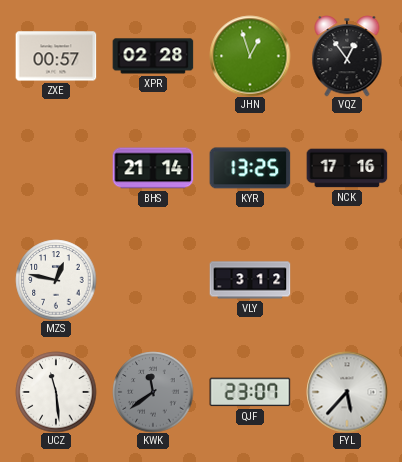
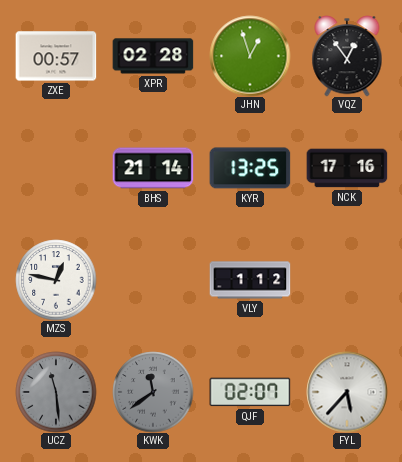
VLY: 3:12 -> 1:12 (250, 280)
UCZ dial: white -> grey (56, 392)
QJF: 23:07 -> 02:07 (250, 392)
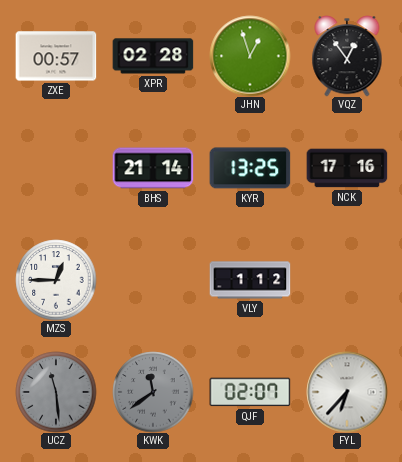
MZS: 12:47 -> 12:45 (56, 280)
FYL: 5:37 -> 6:37 (347, 392)
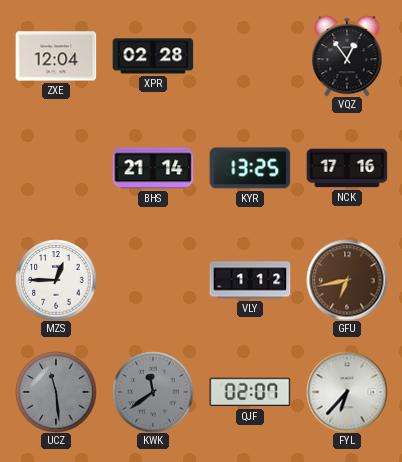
ZXE: 00:57 -> 12:04 (56, 56)
JHN: 12:57 -> none (250, 56)
GFU: none -> 6:43 (347, 280)
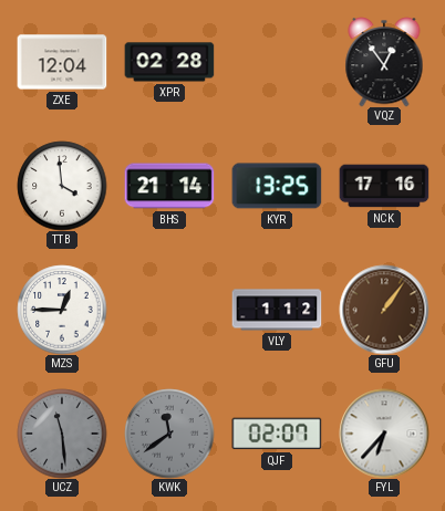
TTB: none -> 3:59 (62, 186)
GFU: 6:43 -> 1:06 (384, 310)
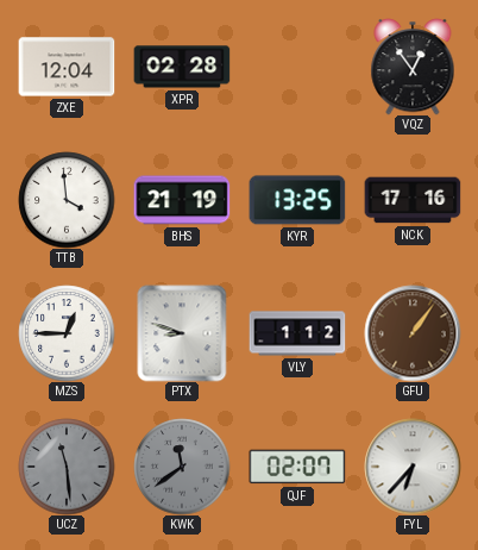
BHS: 21:14 -> 21:19 (182, 200)
PTX: none -> 8:48 (182, 333)
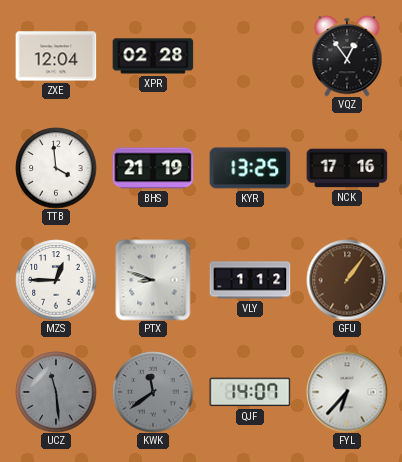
QJF: 02:07 -> 14:07 (250, 392)
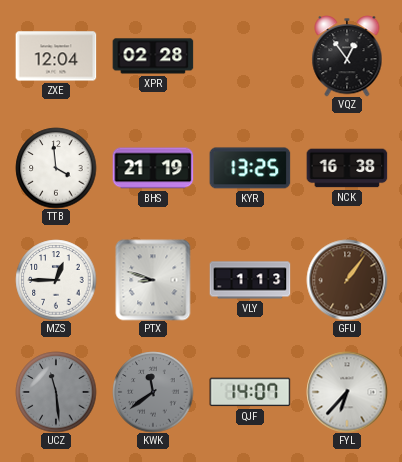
NCK: 17:16 -> 16:38 (347, 168)
VLY: 1:12 -> 1:13 (250, 280)
